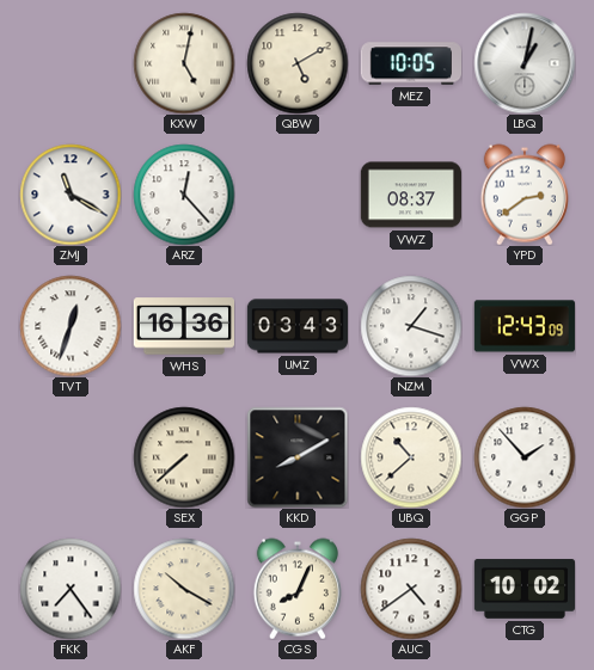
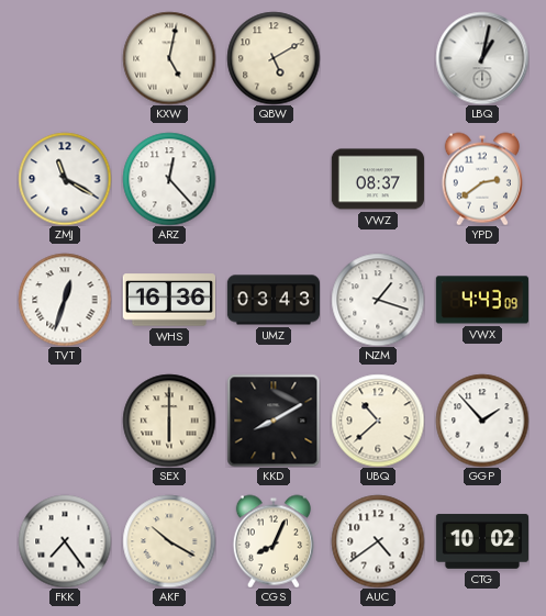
MEZ: 10:05 -> none (410, 63)
VWX: 12:43 -> 4:43 (482, 300)
SEX: 7:38 -> 6:00 (169, 421)
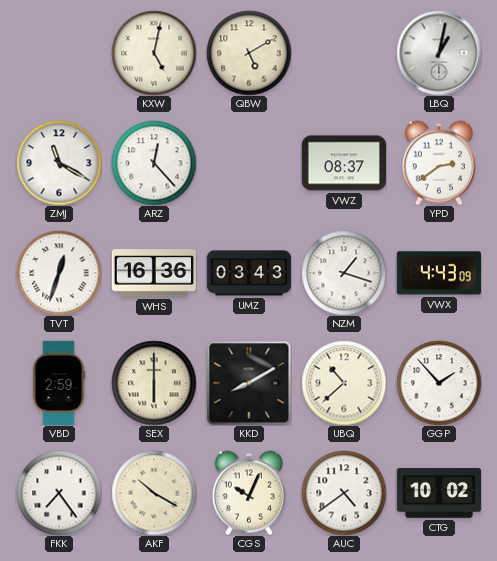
VBD: none -> 2:59 (59, 382)
CGS: 8:04 -> 10:04 (249, 493)
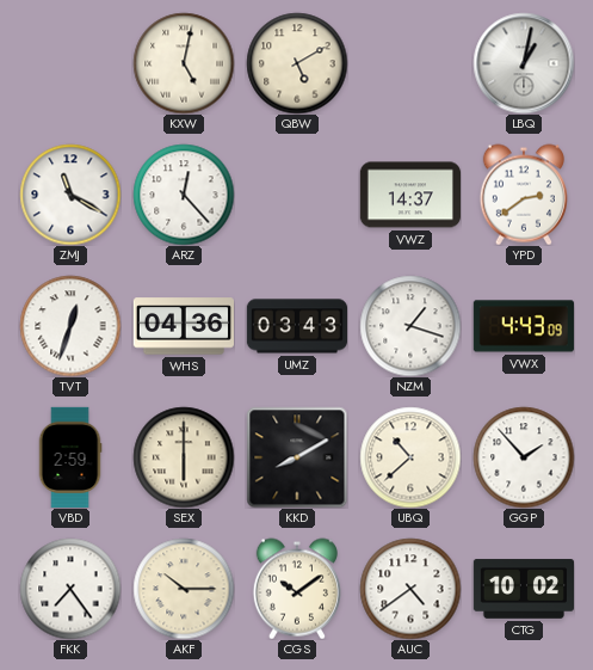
VWZ: 08:37 -> 14:37 (409, 195)
WHS: 16:36 -> 04:36 (183, 326)
AKF: 10:20 -> 10:15 (184, 589)
CGS: 10:04 -> 10:09 (297, 589)
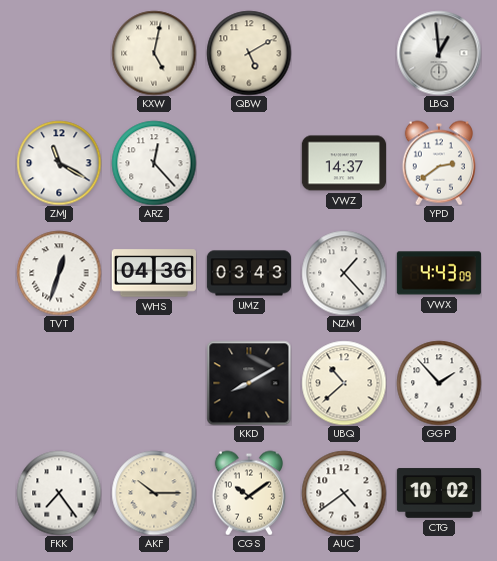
LBQ: 1:02 -> 12:59 (439, 53)
NZM: 1:18 -> 1:23 (344, 273)
VBD: 2:59 -> none (70, 456)
SEX: 6:00 -> none (184, 457)
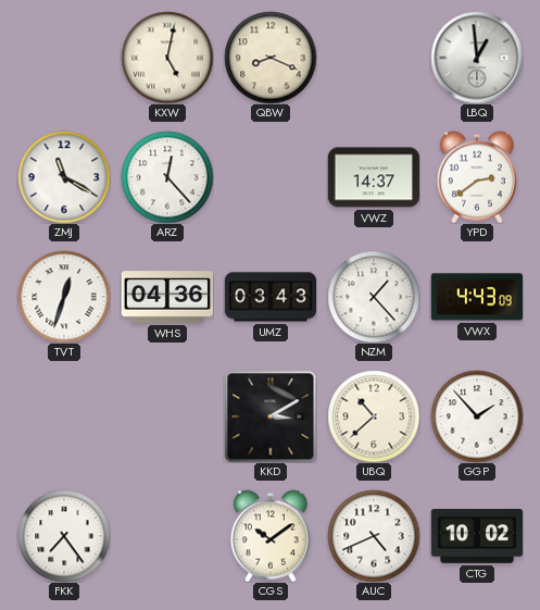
QBW: 5:10 -> 8:19 (271, 58)
KKD: 8:10 -> 3:10 (271, 416)
AKF: 10:15 -> none (154, 493)
AUC: 4:39 -> 4:41 (374, 536)
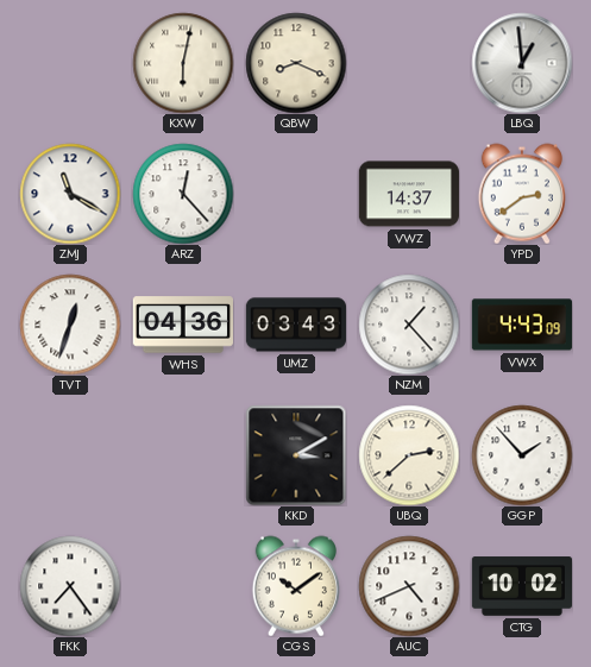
KXW: 5:02 -> 6:02 (183, 63)
UBQ: 10:38 -> 2:38 (409, 455)
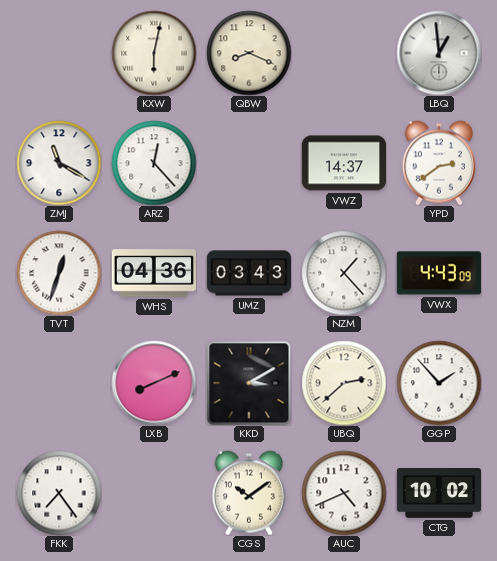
LXB: none -> 8:11 (154, 383)
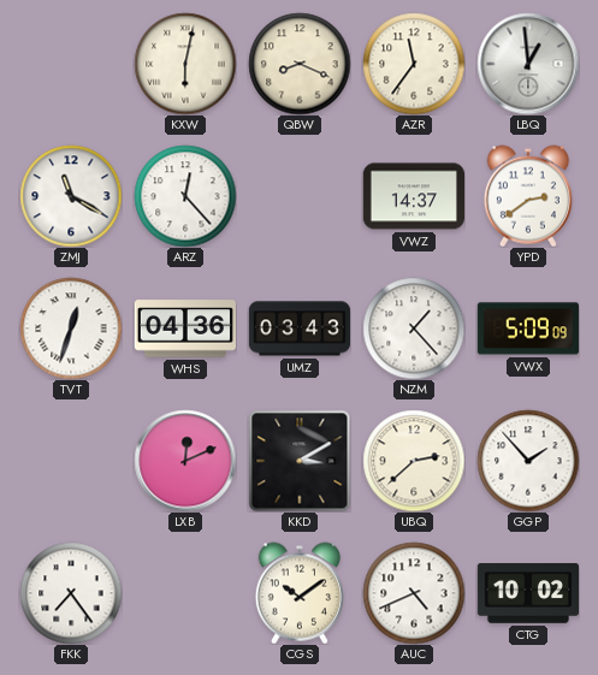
AZR: none -> 11:36 (414, 64)
VWX: 4:43 -> 5:09 (528, 328)
LXB: 8:11 -> 12:11 (185, 461)
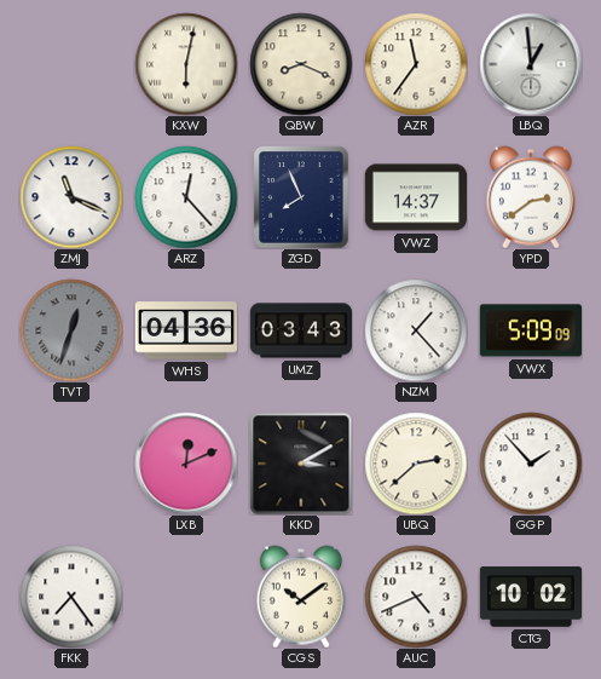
ZMJ: 11:20 -> 11:19 (71, 197)
ZGD: none -> 7:56 (301, 197)
TVT dial: white -> grey (71, 330)
